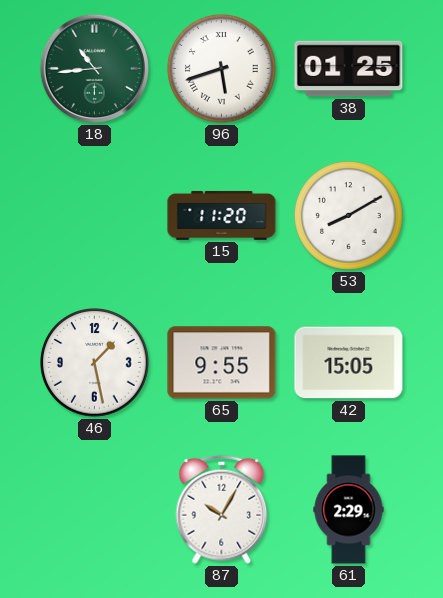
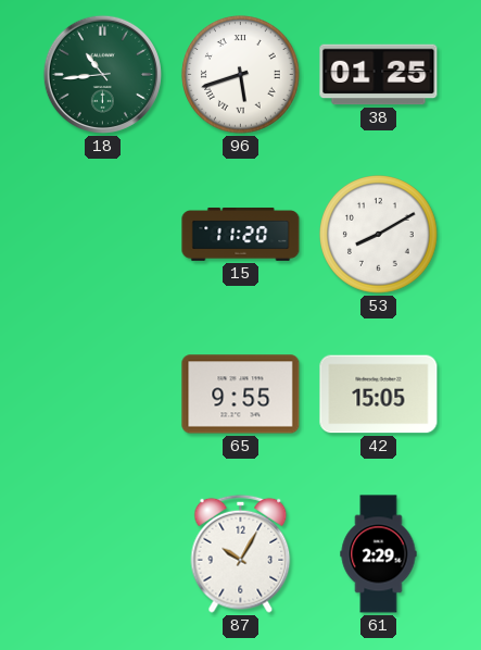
46: 1:28 -> none (95, 363)
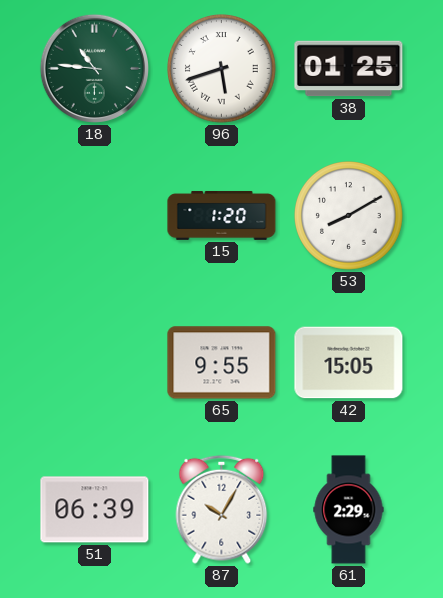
18: 10:44 -> 10:46 (94, 68)
15: 11:20 -> 1:20 (222, 215)
51: none -> 06:39 (95, 510)
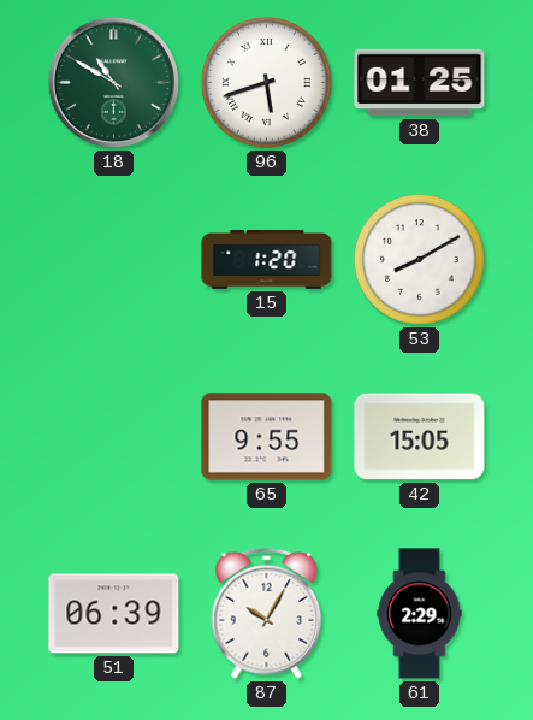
18: 10:46 -> 10:50 (113, 82)
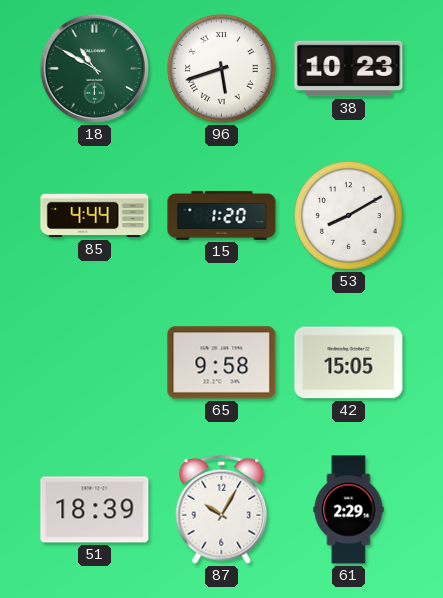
38: 01:25 -> 10:23 (349, 69)
85: none -> 4:44 (95, 216)
65: 9:55 -> 9:58 (222, 363)
51: 06:39 -> 18:39 (95, 510)
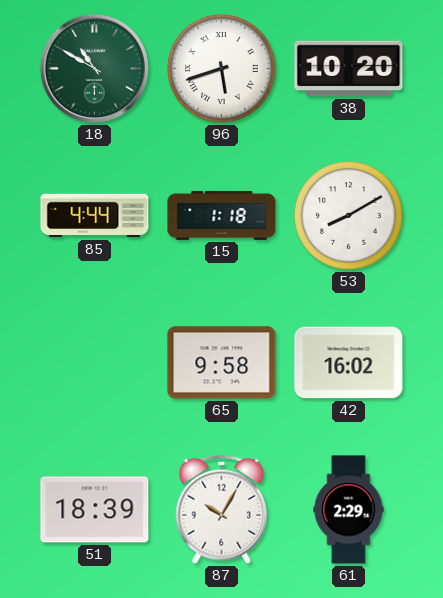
38: 10:23 -> 10:20 (349, 69)
15: 1:20 -> 1:18 (222, 215)
42: 15:05 -> 16:02 (349, 363)
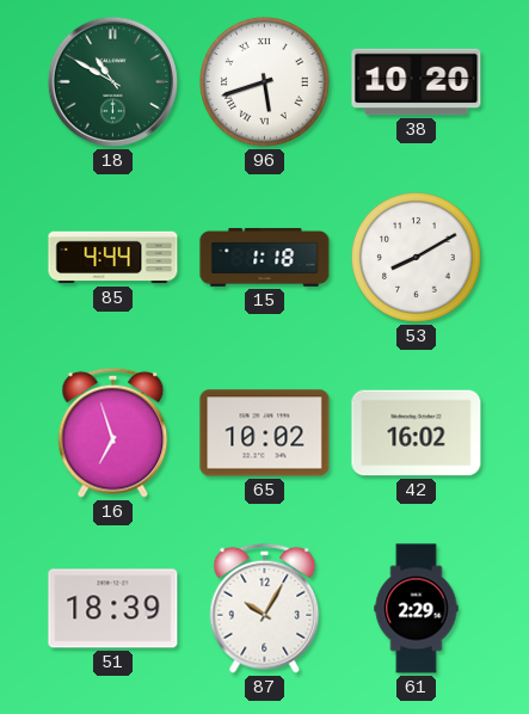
16: none -> 6:57 (113, 432)
65: 9:58 -> 10:02 (265, 433)
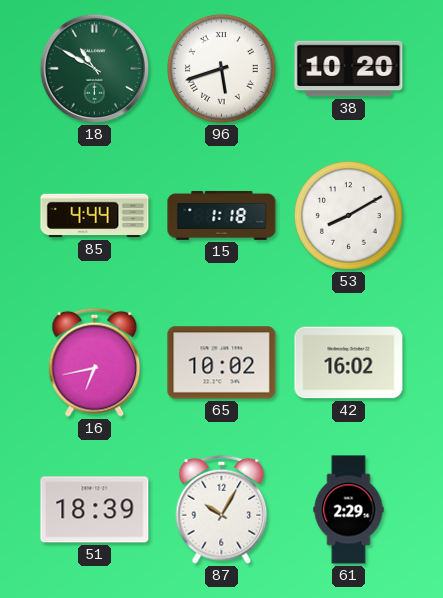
16: 6:57 -> 6:43 (95, 362)
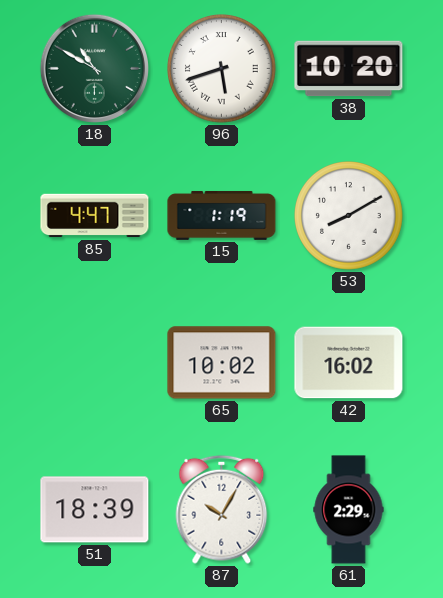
85: 4:44 -> 4:47 (95, 216)
15: 1:18 -> 1:19 (222, 215)
16: 6:43 -> none (95, 362)
